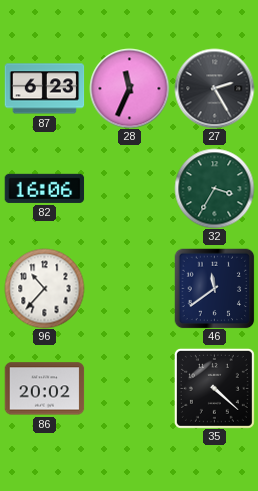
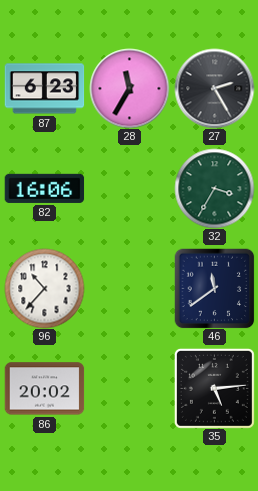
28: 11:34 -> 11:35 (129, 88)
35: 4:22 -> 5:14 (214, 388)
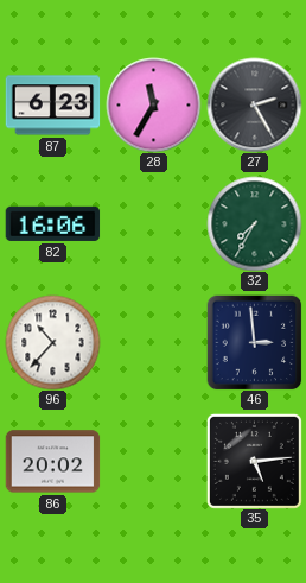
32: 3:35 -> 7:35 (254, 223)
46: 11:39 -> 2:59 (254, 342)
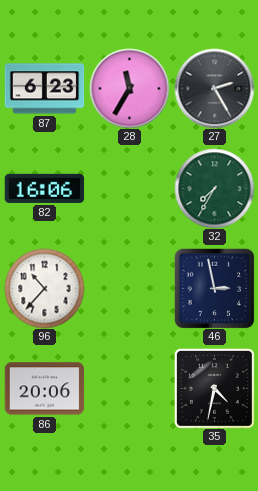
46: 2:59 -> 2:58 (214, 288)
86: 20:02 -> 20:06 (44, 389)
35: 5:14 -> 4:32 (214, 388)
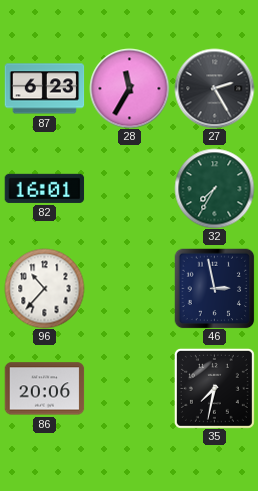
82: 16:06 -> 16:01 (44, 188)
35: 4:32 -> 7:32 (214, 388)
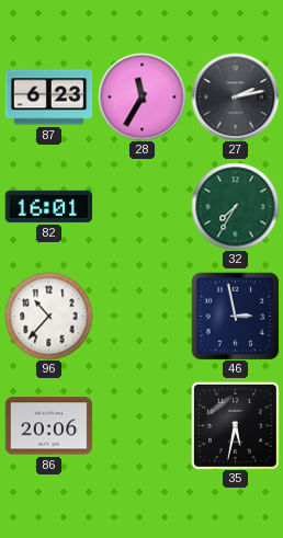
27: 2:25 -> 2:13 (235, 96)
35: 7:32 -> 5:32 (235, 425)
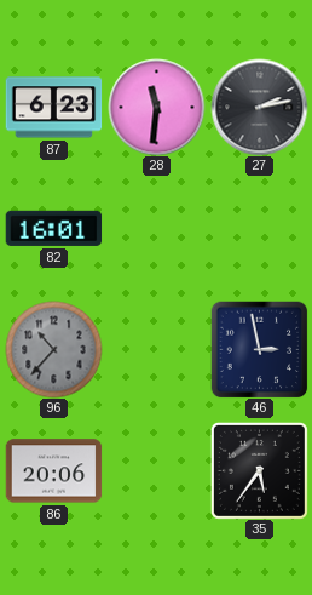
28: 11:35 -> 11:31 (156, 107)
32: 7:35 -> none (235, 206)
96 dial: white -> grey (53, 349)
35: 5:32 -> 5:36 (259, 470)
